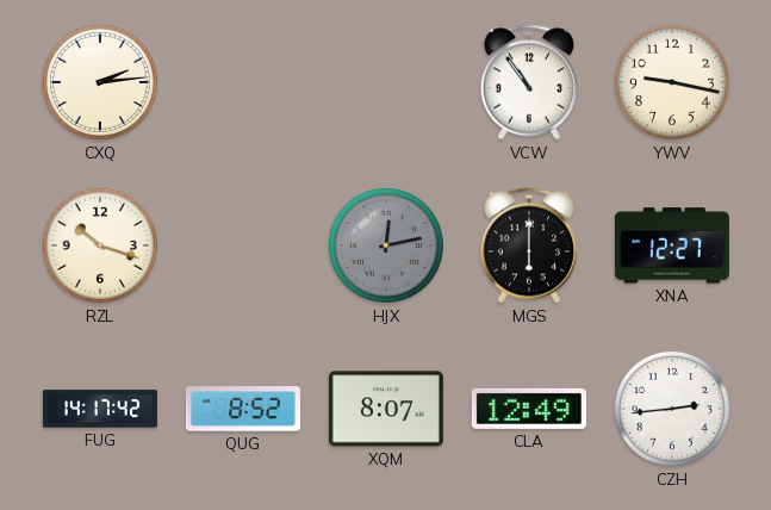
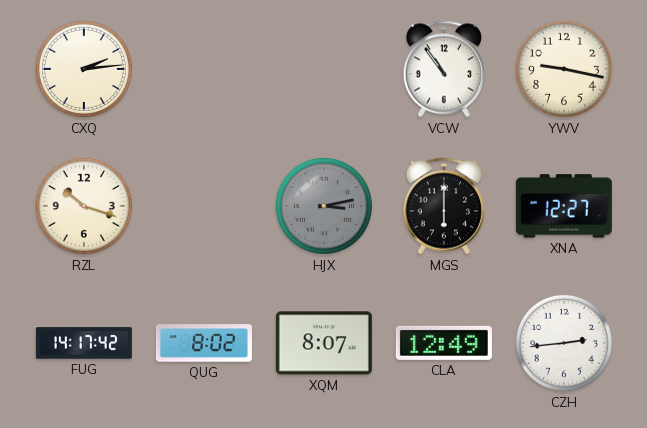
HJX: 12:13 -> 3:13 (324, 206)
QUG: 8:52 -> 8:02 (204, 343)
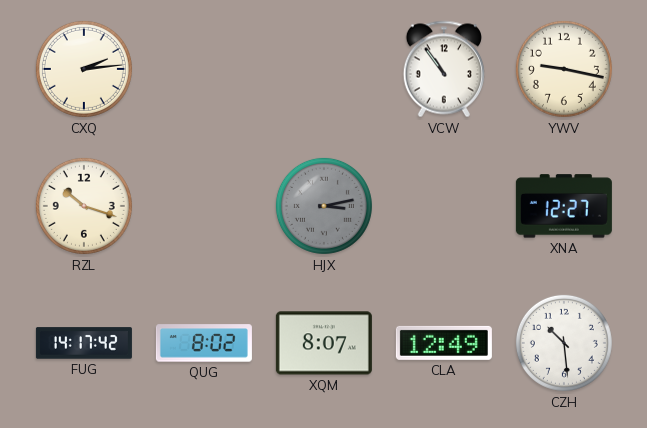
MGS: 6:00 -> none (444, 206)
CZH: 2:44 -> 10:29 (564, 343)
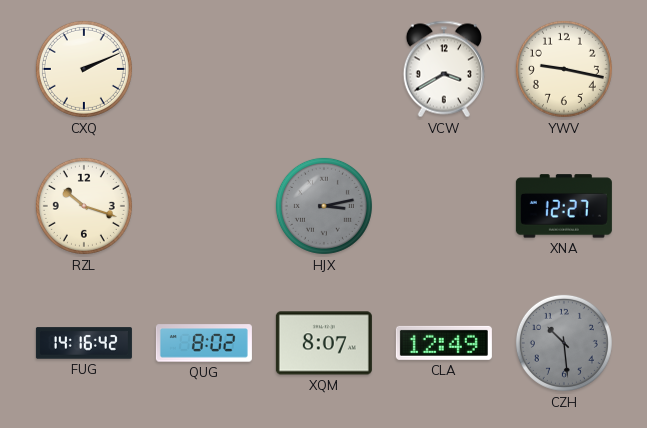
CXQ: 2:14 -> 2:11 (84, 69)
VCW: 10:54 -> 3:40 (444, 69)
FUG: 14:17 -> 14:16 (84, 343)
CZH dial: white -> grey (564, 343)
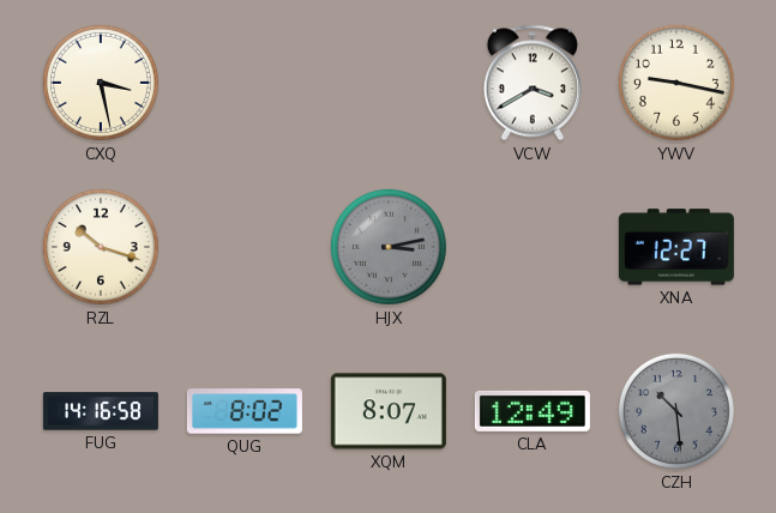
CXQ: 2:11 -> 3:28 (101, 83)
FUG: 14:16:42 -> 14:16:58 (101, 411)
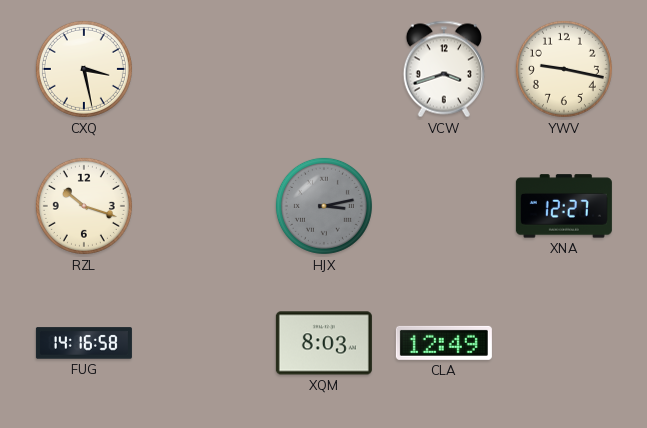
VCW: 3:40 -> 3:42 (444, 69)
QUG: 8:02 -> none (245, 411)
XQM: 8:07 -> 8:03 (324, 343)
CZH: 10:29 -> none (676, 411)
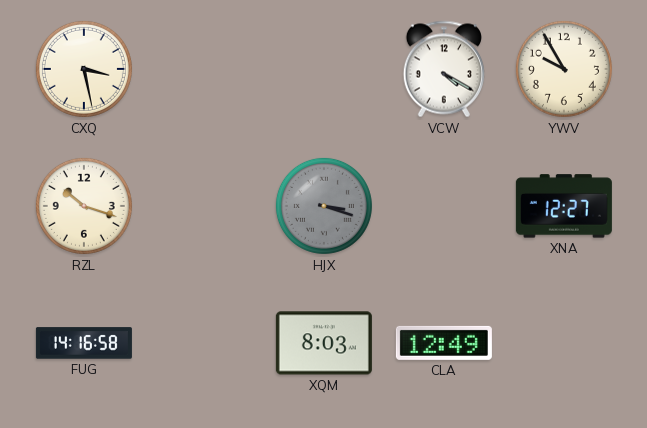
VCW: 3:42 -> 4:20 (444, 69)
YWV: 9:17 -> 9:55 (564, 69)
HJX: 3:13 -> 3:18 (324, 206)
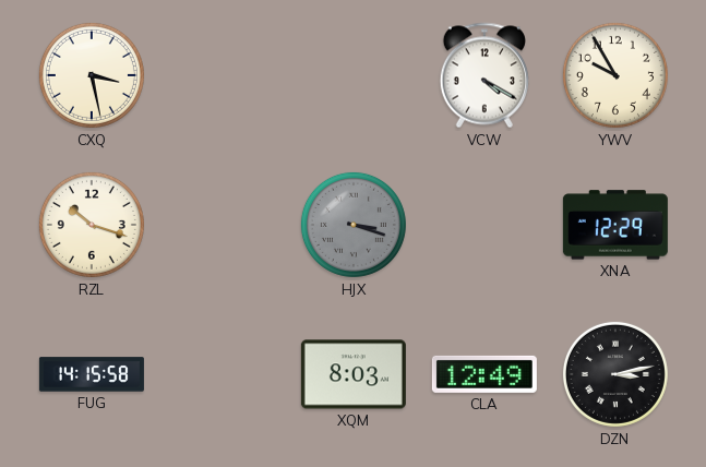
XNA: 12:27 -> 12:29 (615, 225)
FUG: 14:16 -> 14:15 (92, 374)
DZN: none -> 3:13 (615, 374)
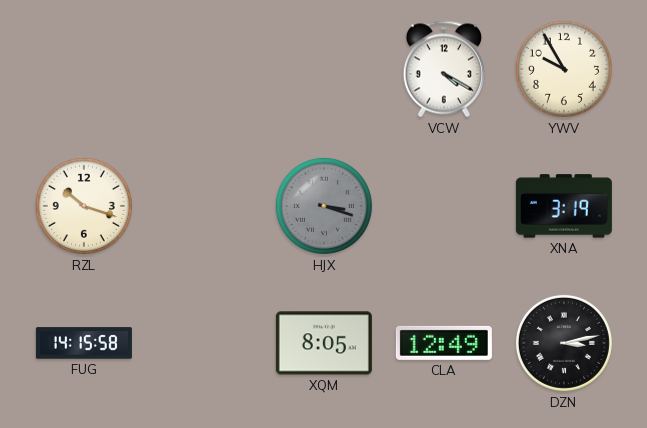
CXQ: 3:28 -> none (92, 75)
XNA: 12:29 -> 3:19 (564, 206)
XQM: 8:03 -> 8:05 (324, 343)
